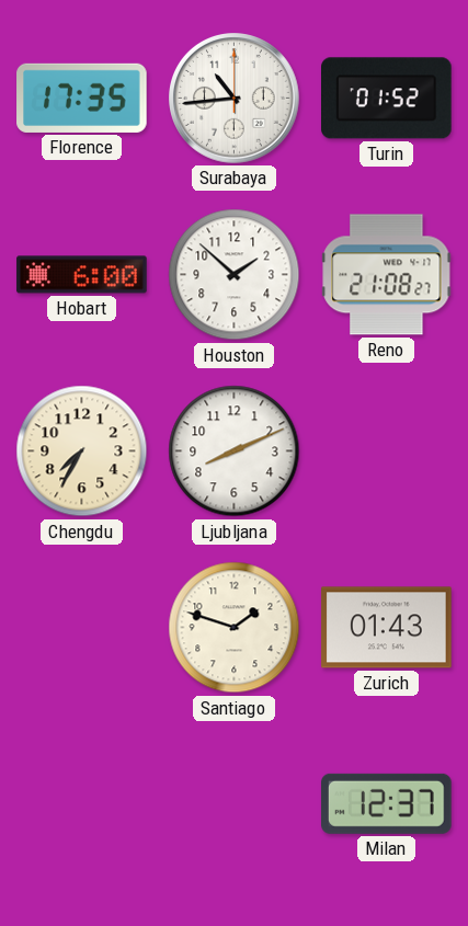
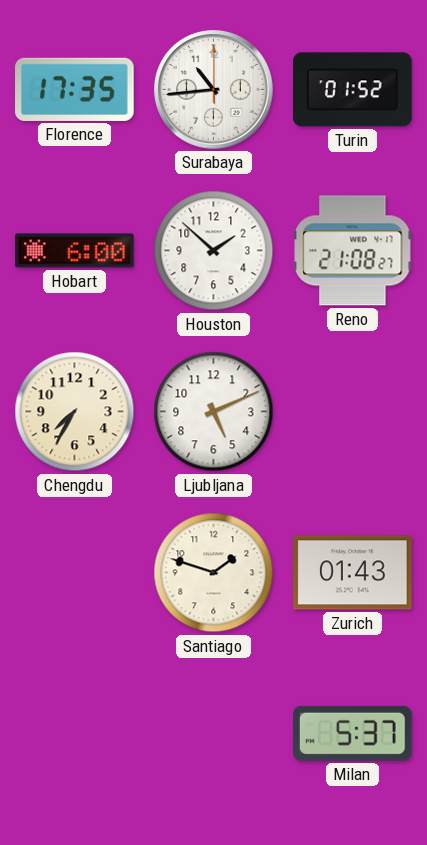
Ljubljana: 8:11 -> 5:11 (214, 412)
Milan: 12:37 -> 5:37 (353, 733)
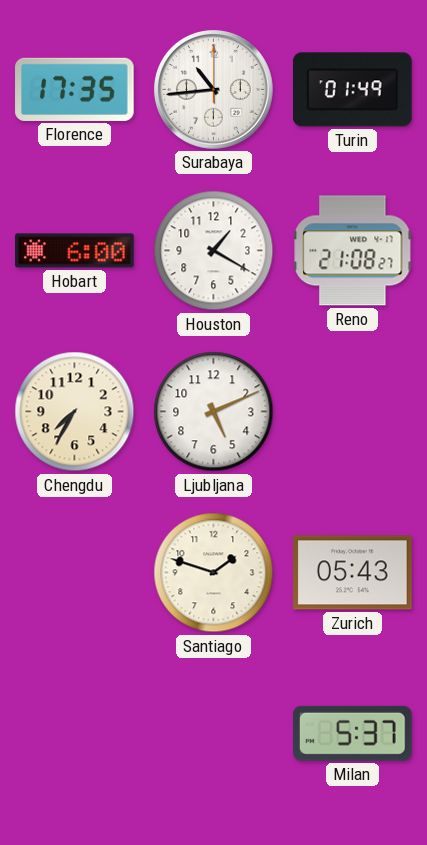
Turin: 01:52 -> 01:49 (353, 90)
Houston: 1:52 -> 1:20 (214, 251)
Zurich: 01:43 -> 05:43 (353, 573)
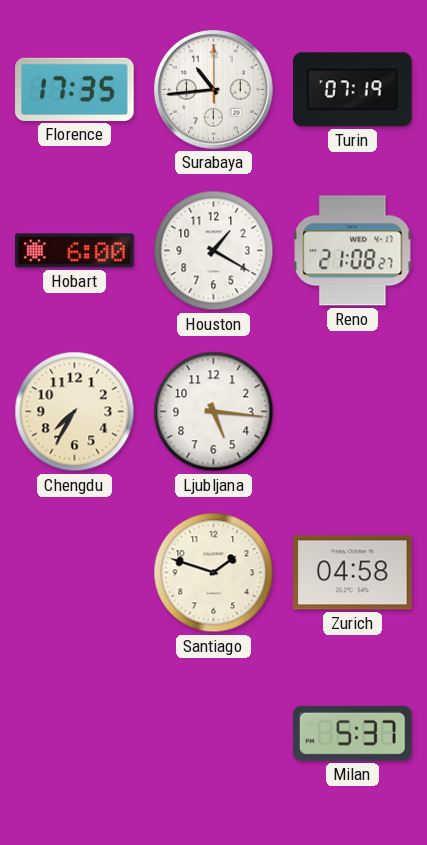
Turin: 01:49 -> 07:19 (353, 90)
Ljubljana: 5:11 -> 5:16 (214, 412)
Zurich: 05:43 -> 04:58 (353, 573)
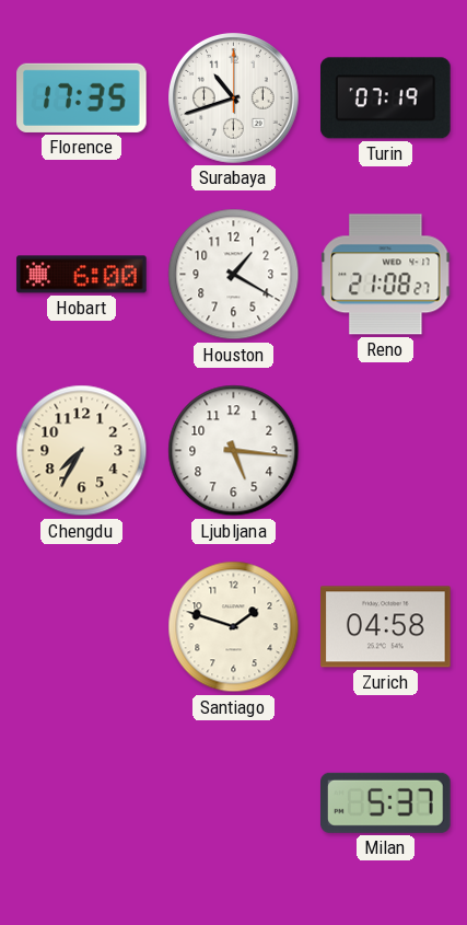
Surabaya: 10:44 -> 10:42 (234, 99)
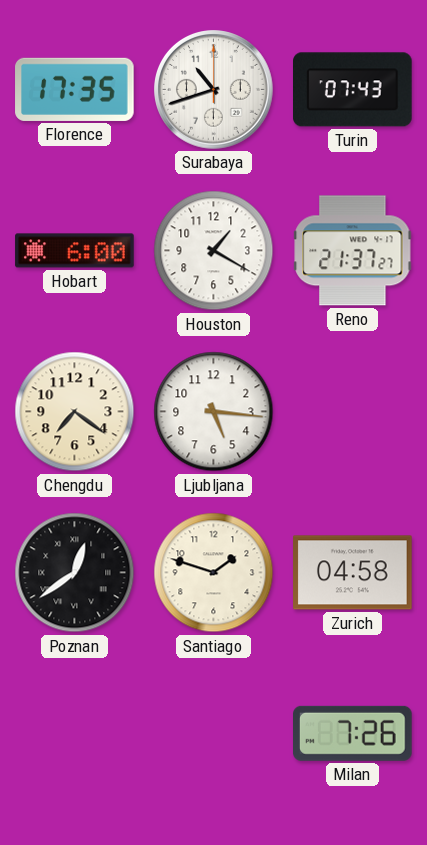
Turin: 07:19 -> 07:43 (353, 90)
Reno: 21:08 -> 21:37 (353, 251)
Chengdu: 7:35 -> 7:21 (75, 412)
Poznan: none -> 12:39 (75, 573)
Milan: 5:37 -> 7:26 (353, 733)
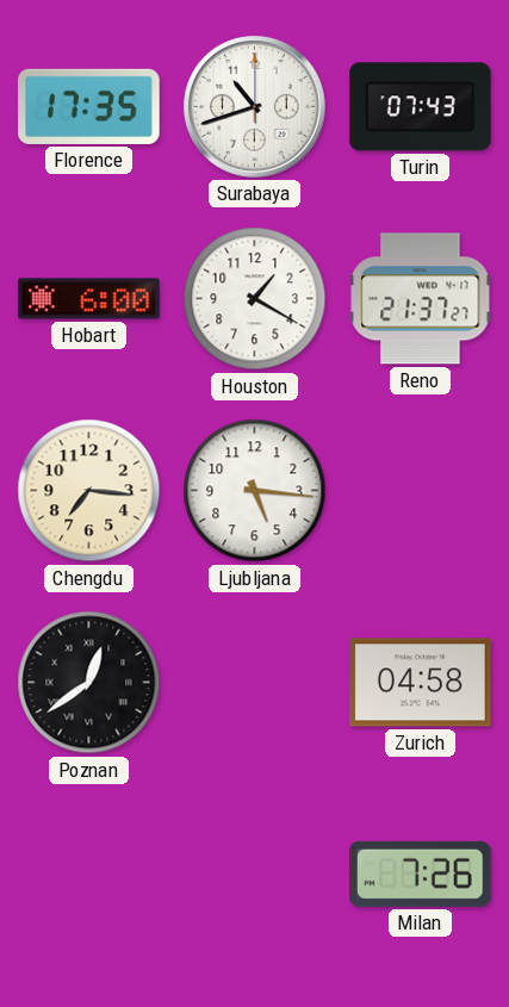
Chengdu: 7:21 -> 7:16 (89, 491)
Santiago: 1:48 -> none (214, 573)
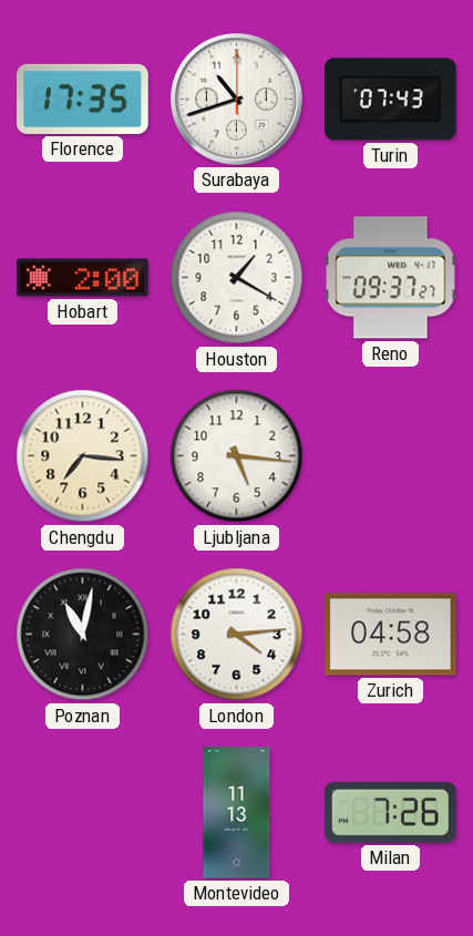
Hobart: 6:00 -> 2:00 (83, 278)
Reno: 21:37 -> 09:37 (391, 278)
Poznan: 12:39 -> 11:02 (83, 635)
London: none -> 4:14 (237, 635)
Montevideo: none -> 11:13 (237, 813)
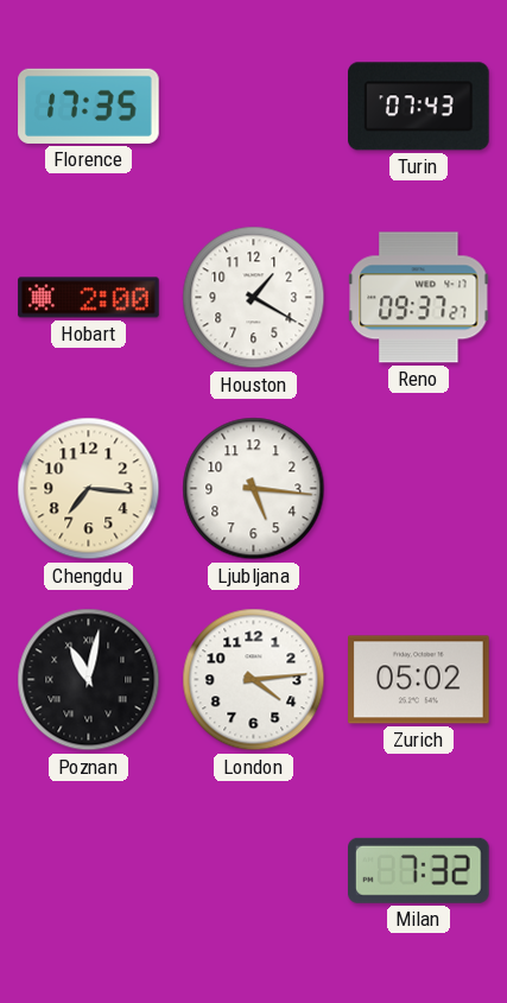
Surabaya: 10:42 -> none (237, 100)
Zurich: 04:58 -> 05:02 (419, 680)
Montevideo: 11:13 -> none (237, 813)
Milan: 7:26 -> 7:32 (419, 870)
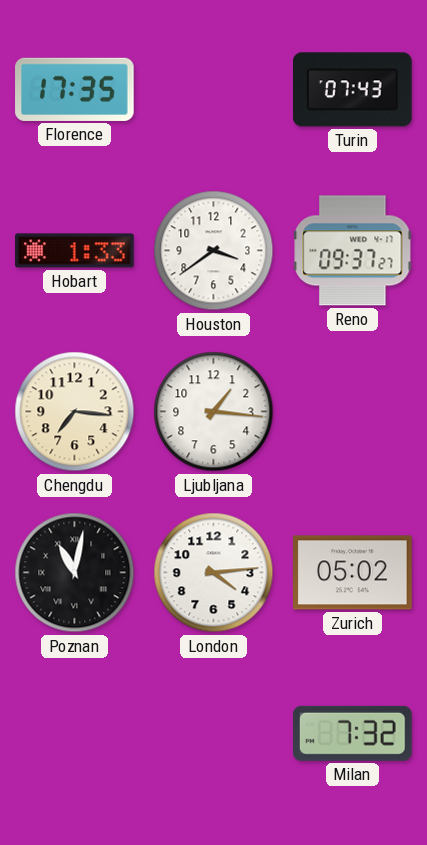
Hobart: 2:00 -> 1:33 (75, 251)
Houston: 1:20 -> 3:39 (214, 251)
Ljubljana: 5:16 -> 1:16 (214, 412)
